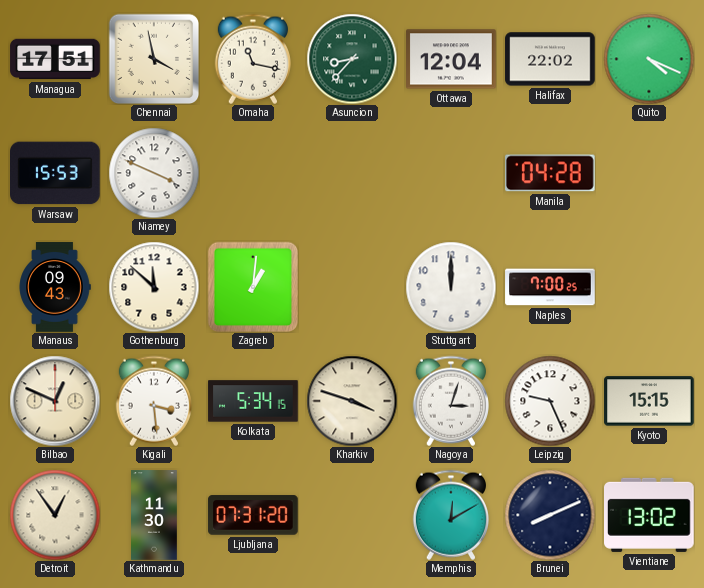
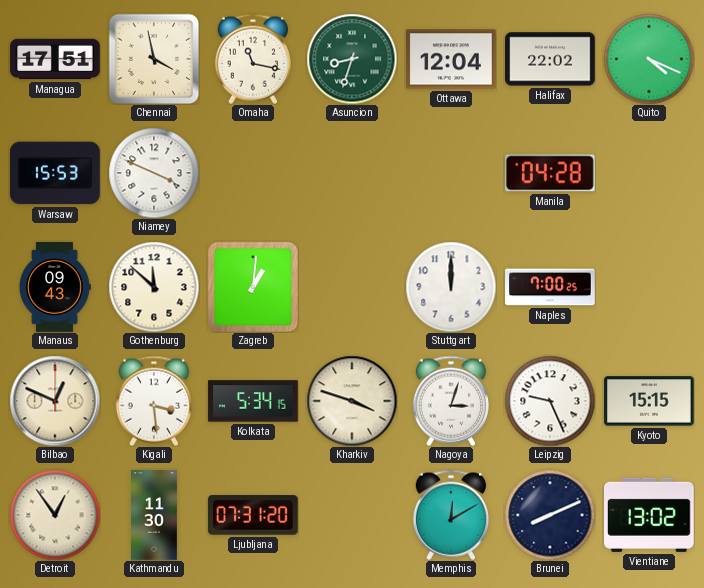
Asuncion: 8:37 -> 8:33 (352, 59)
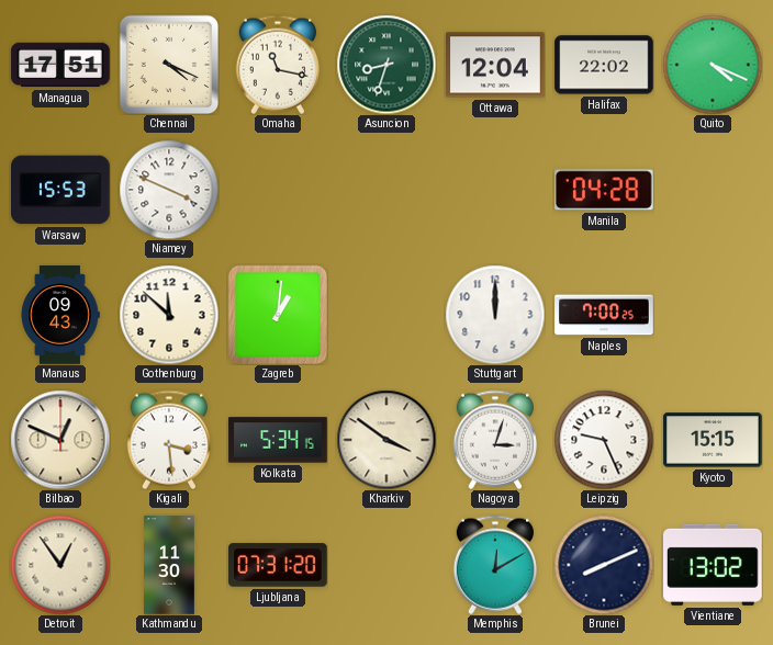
Chennai: 3:58 -> 4:19 (169, 65)
Kharkiv: 3:48 -> 3:51 (386, 440)
